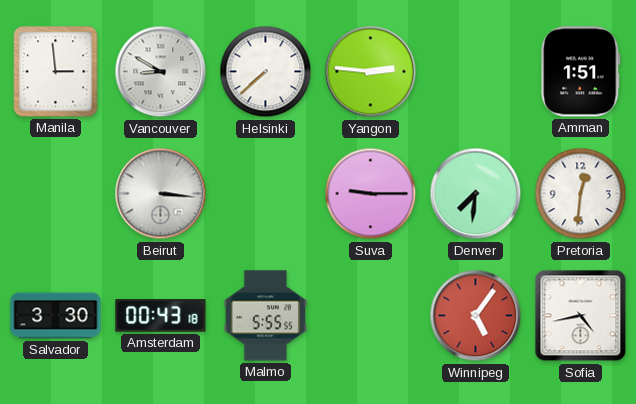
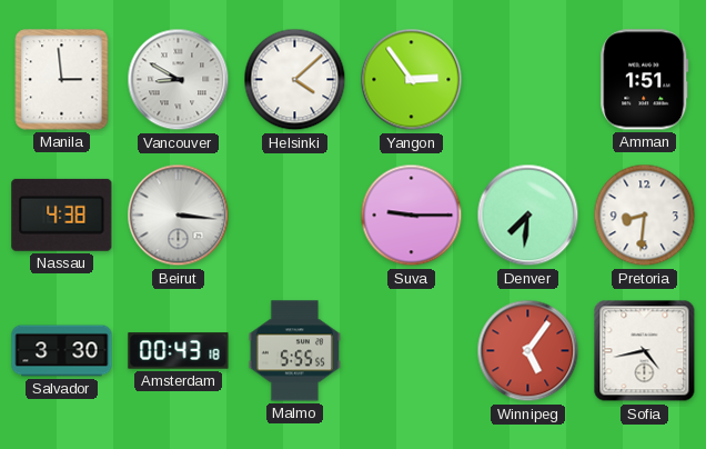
Helsinki: 7:38 -> 4:08 (295, 80)
Yangon: 2:46 -> 2:54 (412, 80)
Nassau: none -> 4:38 (62, 214)
Pretoria: 12:31 -> 8:31 (645, 216)
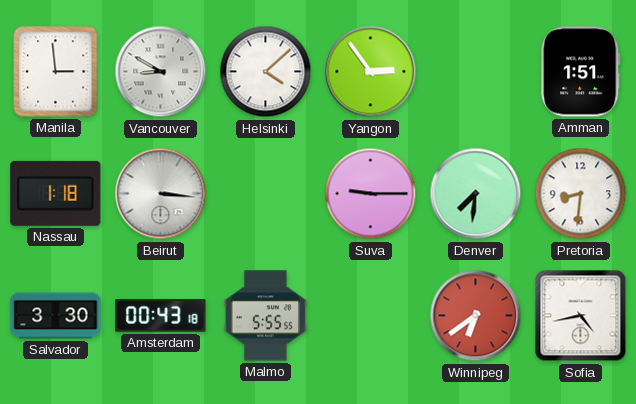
Nassau: 4:38 -> 1:18 (56, 193)
Winnipeg: 5:06 -> 6:39 (476, 316)
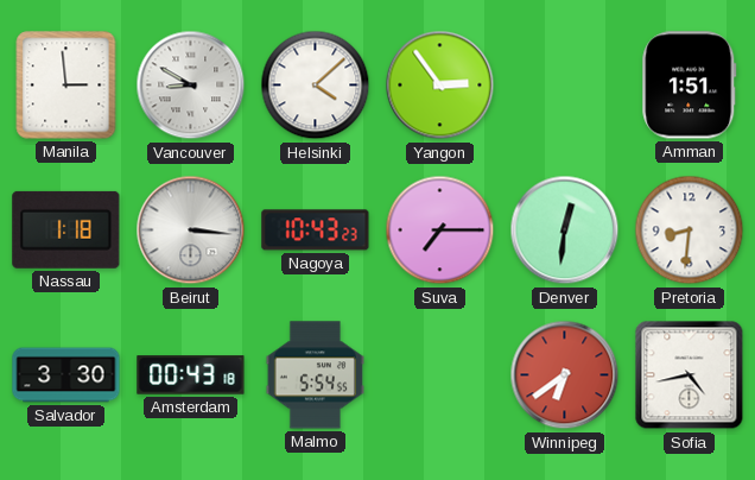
Nagoya: none -> 10:43 (316, 230)
Suva: 9:15 -> 7:15 (440, 230)
Denver: 7:31 -> 12:31 (565, 230)
Malmo: 5:55 -> 5:54 (315, 375)
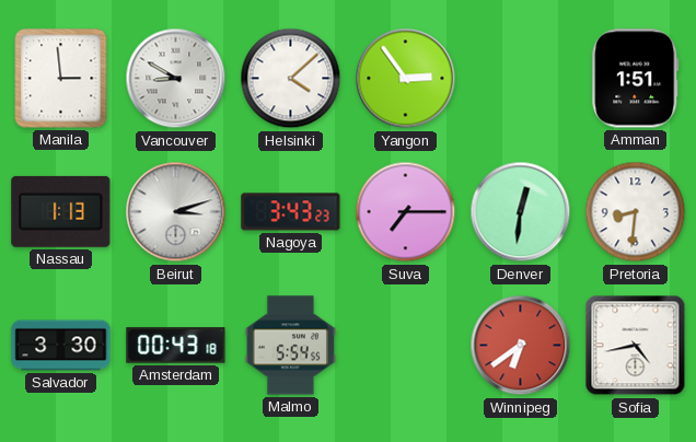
Nassau: 1:18 -> 1:13 (61, 211)
Beirut: 3:16 -> 3:12 (176, 212)
Nagoya: 10:43 -> 3:43 (291, 212)
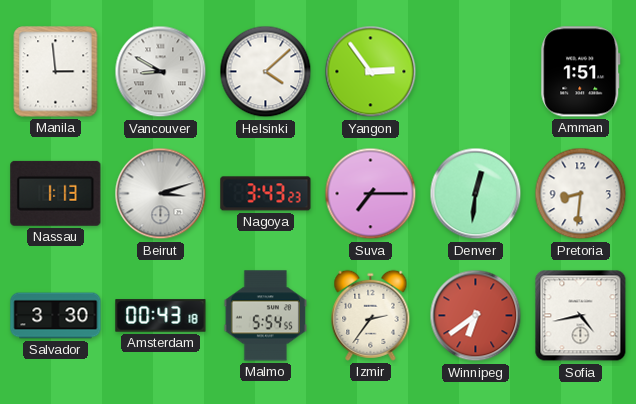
Izmir: none -> 2:36 (371, 315)
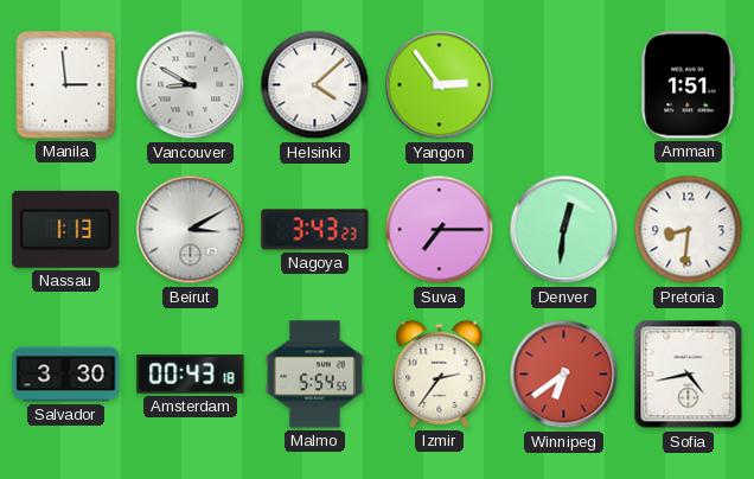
Beirut: 3:12 -> 3:10 (191, 230)
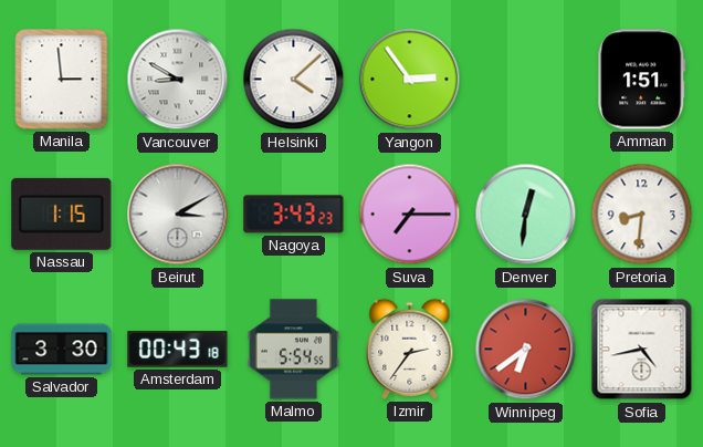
Nassau: 1:13 -> 1:15 (62, 214)
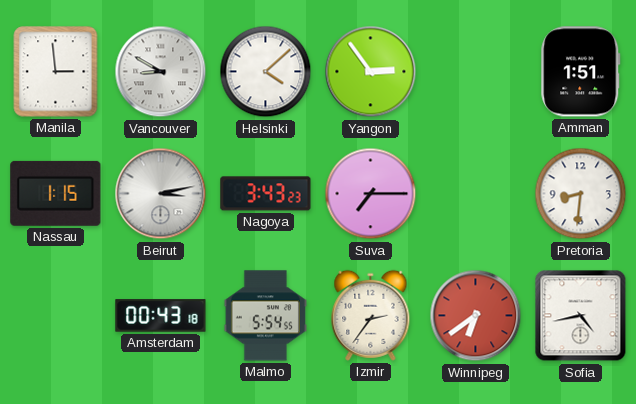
Beirut: 3:10 -> 3:13 (161, 194)
Denver: 12:31 -> none (526, 215)
Salvador: 3:30 -> none (62, 350)
